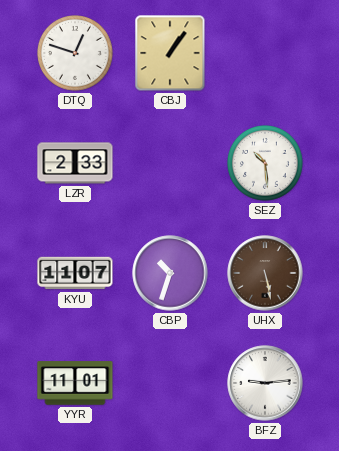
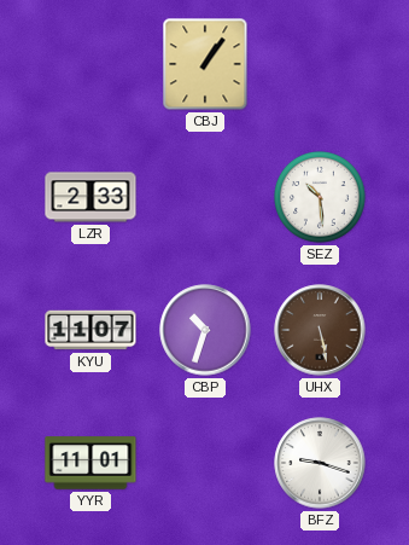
DTQ: 12:48 -> none (76, 54)
BFZ: 9:14 -> 9:18 (320, 463)
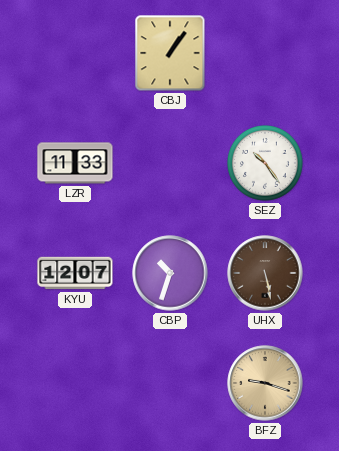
LZR: 2:33 -> 11:33 (75, 163)
SEZ: 10:29 -> 10:24 (266, 164)
KYU: 11:07 -> 12:07 (75, 273)
YYR: 11:01 -> none (90, 463)
BFZ dial: white -> champagne (265, 383)
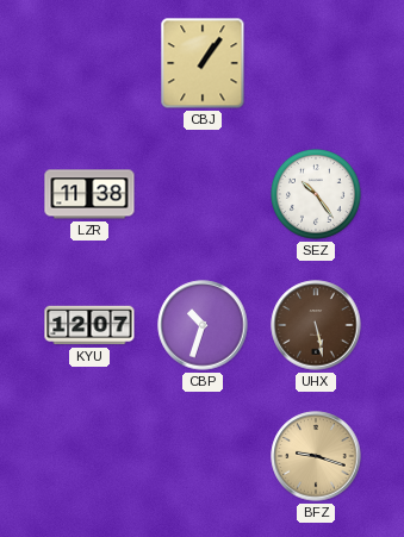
LZR: 11:33 -> 11:38 (89, 194)
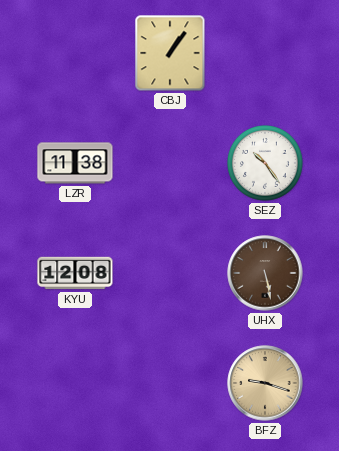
KYU: 12:07 -> 12:08 (75, 273)
CBP: 10:33 -> none (203, 325)
